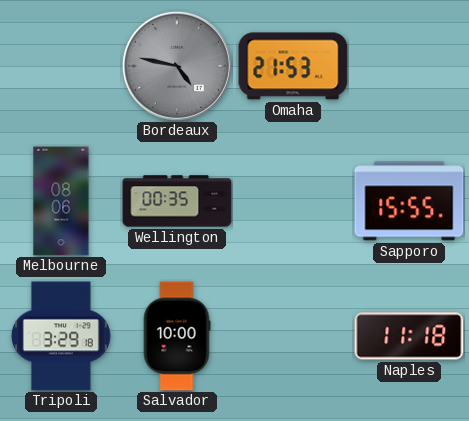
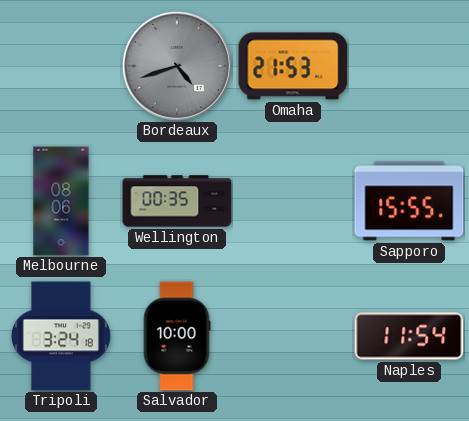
Bordeaux: 4:47 -> 4:42 (177, 66)
Tripoli: 3:29 -> 3:24 (61, 336)
Naples: 11:18 -> 11:54 (409, 336)
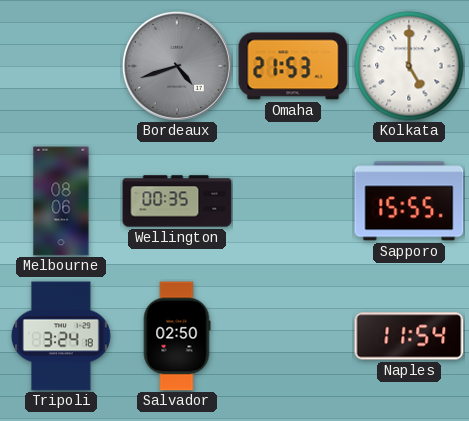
Kolkata: none -> 5:00 (409, 66)
Salvador: 10:00 -> 02:50 (177, 336)
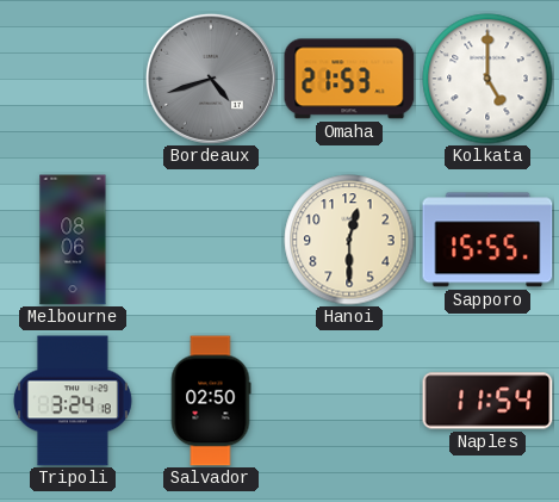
Wellington: 00:35 -> none (177, 201)
Hanoi: none -> 12:30 (349, 240)
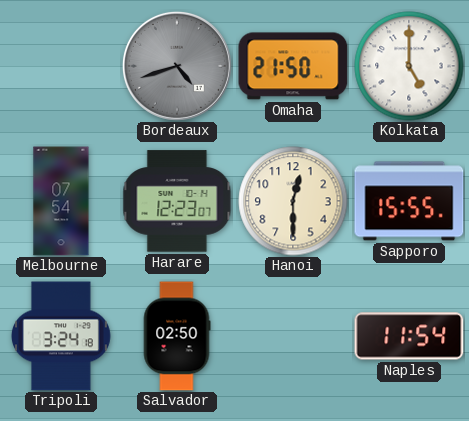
Omaha: 21:53 -> 21:50 (293, 66)
Melbourne: 08:06 -> 07:54 (61, 201)
Harare: none -> 12:23 (177, 201)
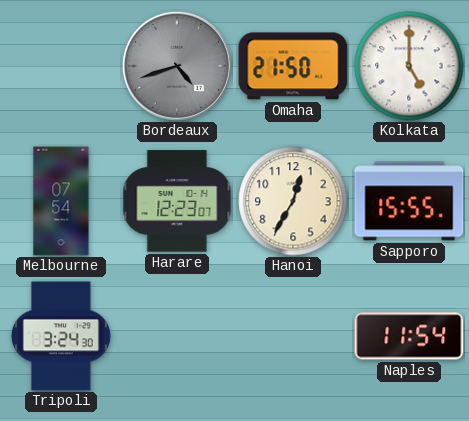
Hanoi: 12:30 -> 12:35 (293, 201)
Tripoli: 3:24:18 -> 3:24:30 (61, 336)
Salvador: 02:50 -> none (177, 336)
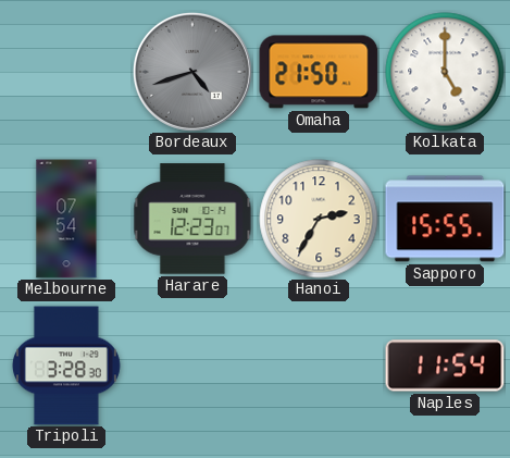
Hanoi: 12:35 -> 2:35 (319, 219)
Tripoli: 3:24 -> 3:28 (66, 366)
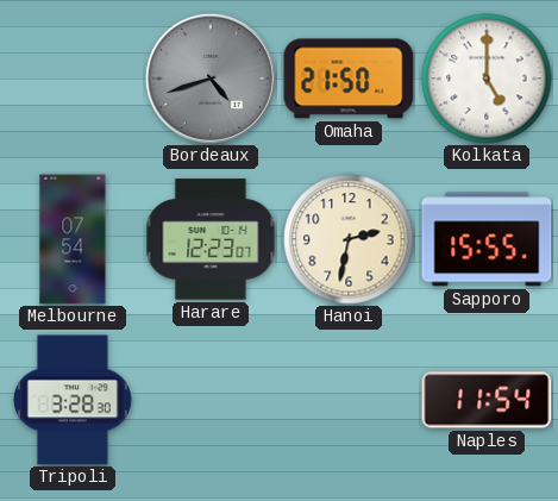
Hanoi: 2:35 -> 2:32 (349, 239)
